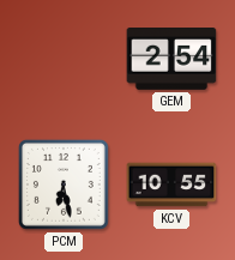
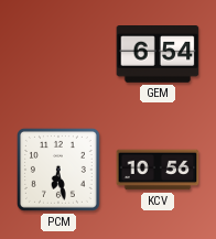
GEM: 2:54 -> 6:54 (158, 55)
KCV: 10:55 -> 10:56 (158, 170)
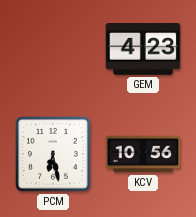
GEM: 6:54 -> 4:23 (143, 50)
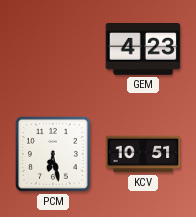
KCV: 10:56 -> 10:51 (143, 154)
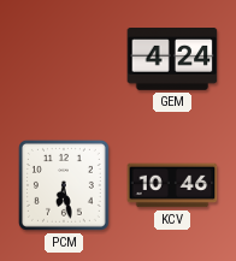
GEM: 4:23 -> 4:24 (172, 60)
KCV: 10:51 -> 10:46 (172, 185)
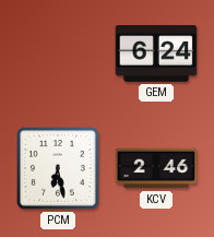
GEM: 4:24 -> 6:24 (156, 55)
KCV: 10:46 -> 2:46 (156, 168)
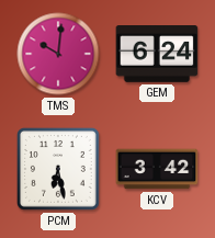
TMS: none -> 10:01 (58, 54)
KCV: 2:46 -> 3:42 (157, 169)
